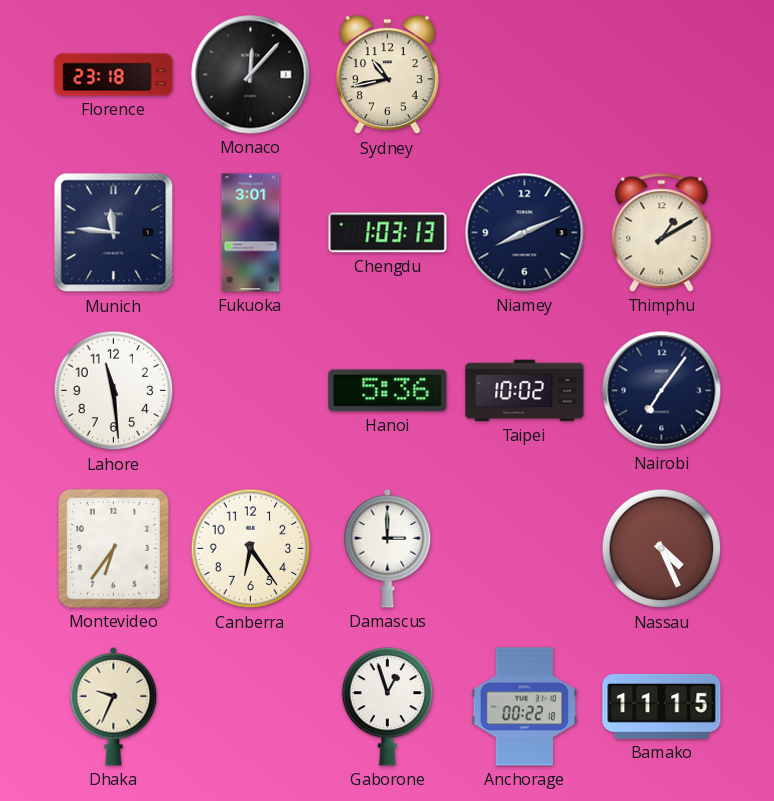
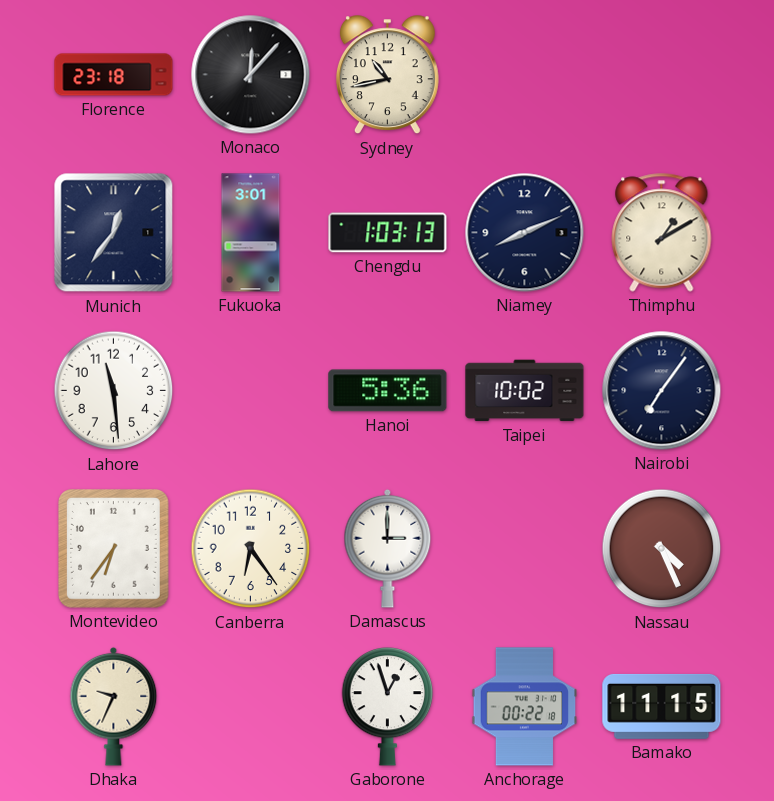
Munich: 11:46 -> 12:36 (114, 233)
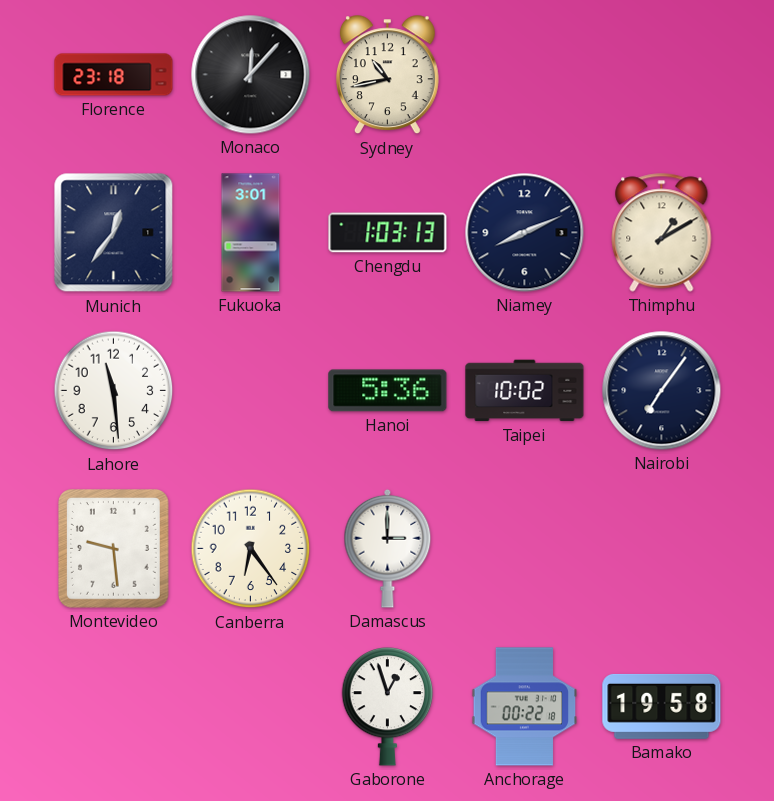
Montevideo: 6:36 -> 9:29 (114, 549)
Nassau: 4:26 -> none (662, 549)
Dhaka: 9:34 -> none (114, 706)
Bamako: 11:15 -> 19:58 (662, 706)
